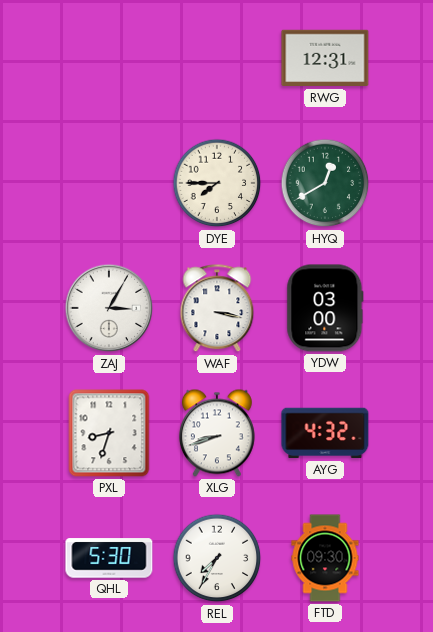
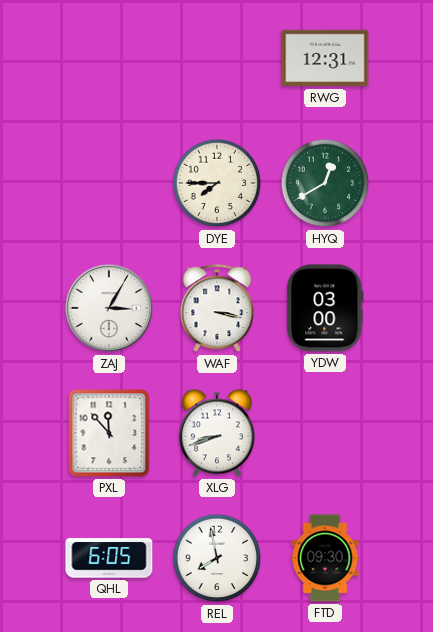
PXL: 8:33 -> 11:53 (109, 433)
AYG: 4:32 -> none (325, 433)
QHL: 5:30 -> 6:05 (109, 558)
REL: 7:35 -> 7:58 (217, 558)
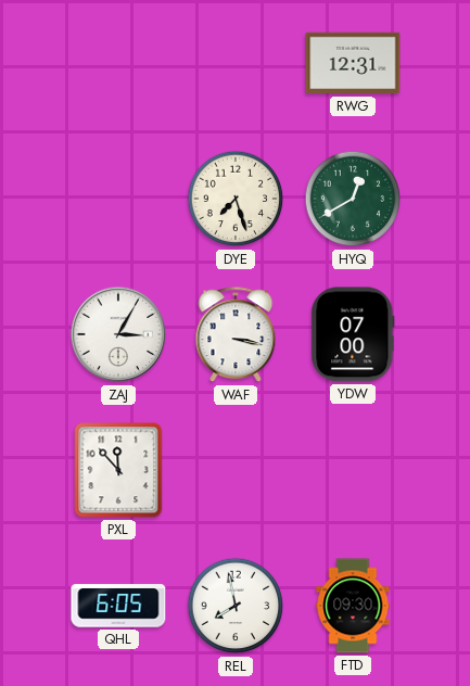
DYE: 7:45 -> 7:27 (236, 199)
YDW: 03:00 -> 07:00 (353, 334)
XLG: 8:42 -> none (217, 433)
